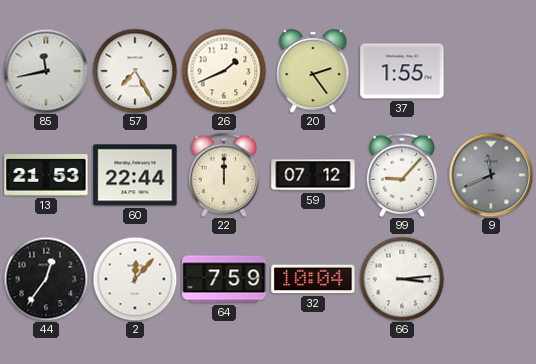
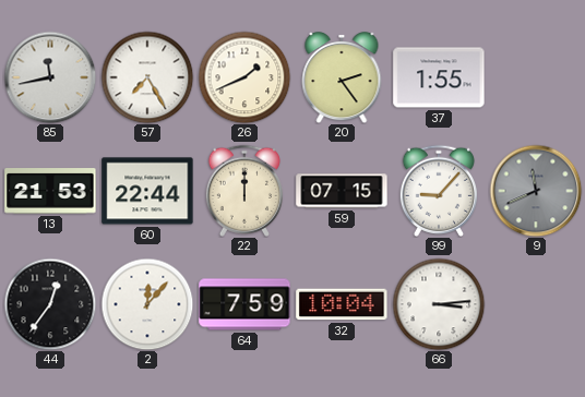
59: 07:12 -> 07:15 (342, 191)
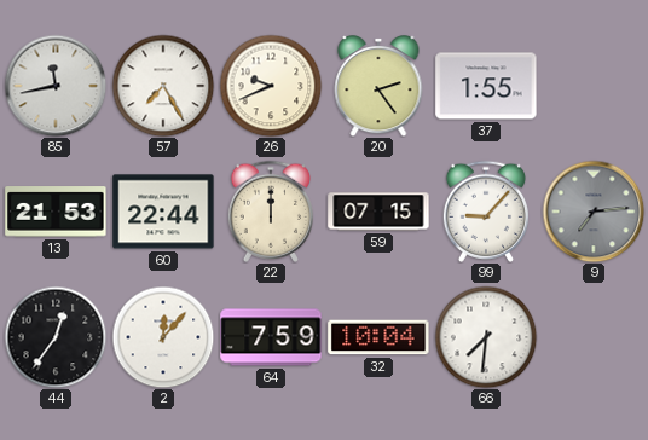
26: 1:41 -> 9:41 (271, 86)
9: 11:41 -> 7:14 (594, 212)
66: 3:14 -> 7:31 (486, 337)
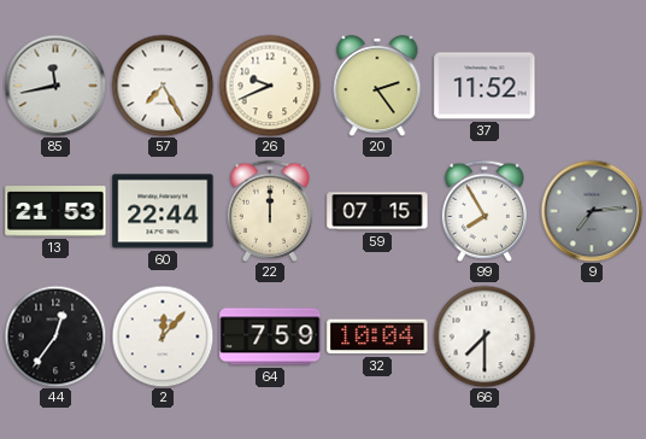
37: 1:55 -> 11:52 (485, 86)
99: 9:07 -> 7:55 (483, 211)
66: 7:31 -> 7:30 (485, 336)
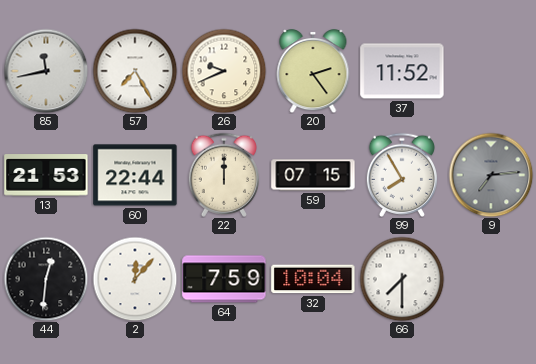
44: 12:36 -> 12:31 (46, 279)
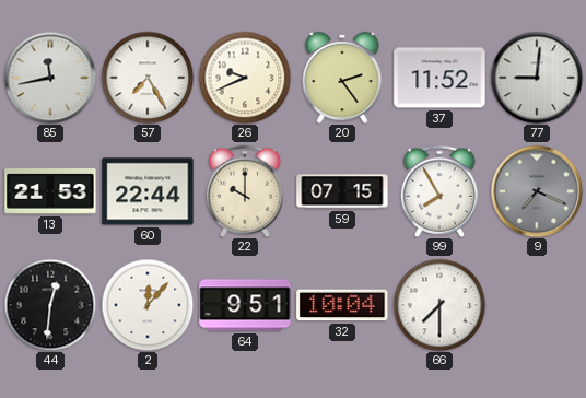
77: none -> 9:01 (537, 78)
22: 12:00 -> 10:00 (244, 191)
9: 7:14 -> 7:19 (537, 191)
64: 7:59 -> 9:51 (245, 305)
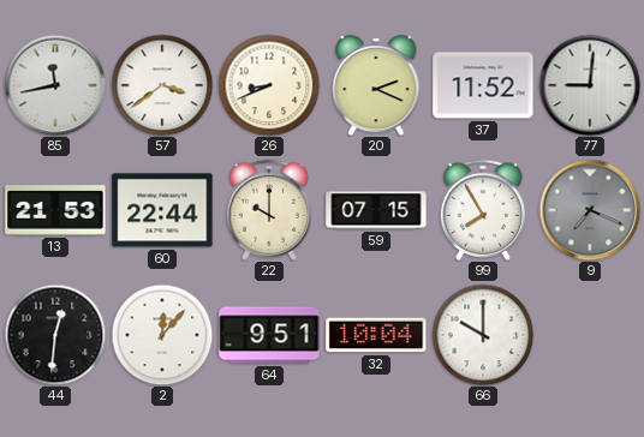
57: 7:25 -> 3:39 (162, 85)
26: 9:41 -> 8:41 (269, 85)
20: 2:24 -> 2:19 (376, 85)
66: 7:30 -> 10:00 (483, 335)
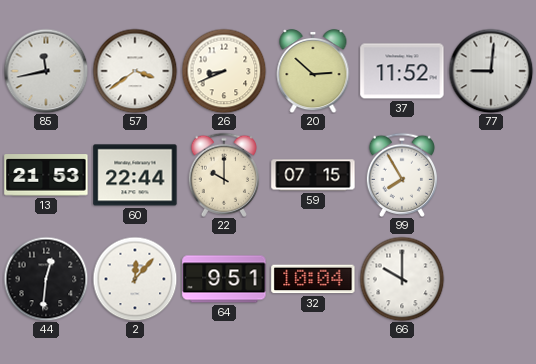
20: 2:19 -> 2:52 (313, 71)
9: 7:19 -> none (590, 210)
